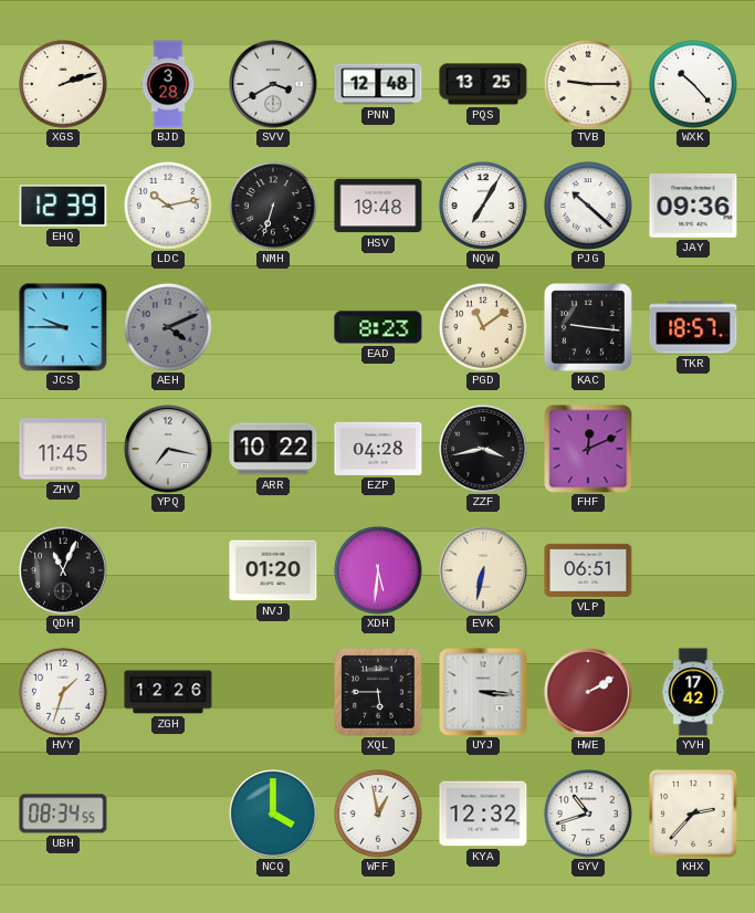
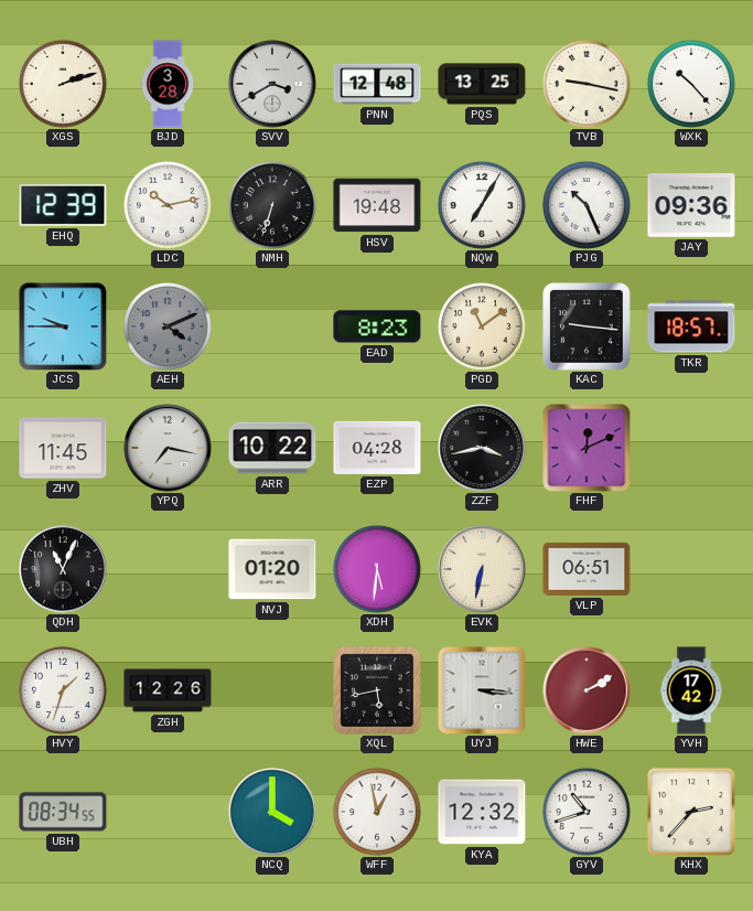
TVB: 9:15 -> 9:17 (587, 84)
PJG: 10:22 -> 10:26 (587, 205)
XQL: 5:45 -> 5:43 (377, 690)
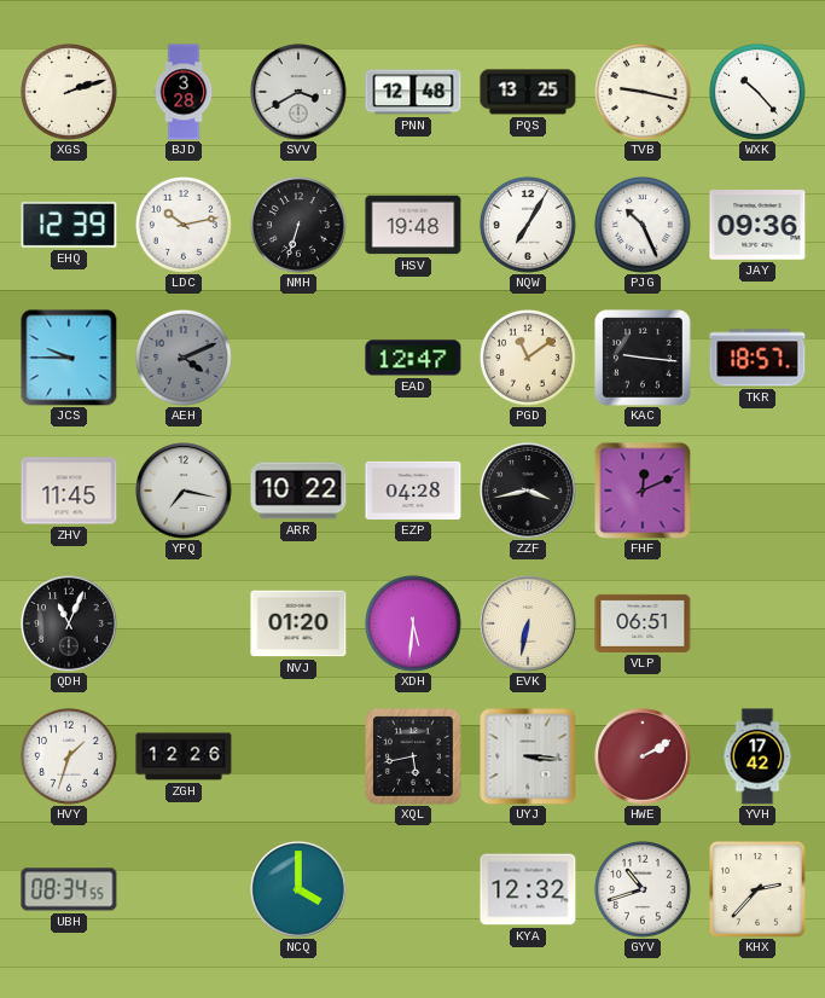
EAD: 8:23 -> 12:47 (413, 358)
WFF: 12:58 -> none (377, 812)
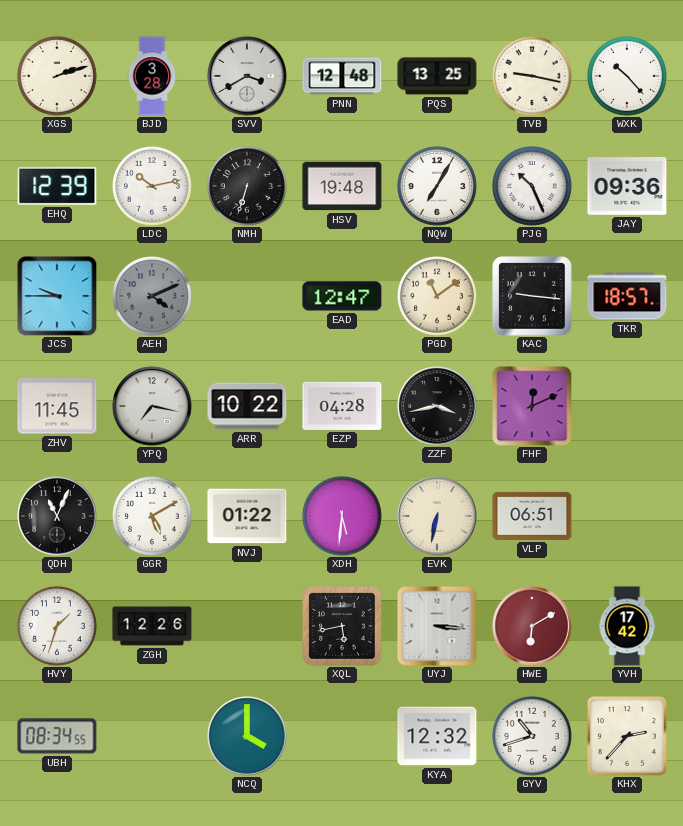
GGR: none -> 5:10 (152, 516)
NVJ: 01:20 -> 01:22 (247, 516)
HWE: 2:10 -> 6:10 (532, 626)
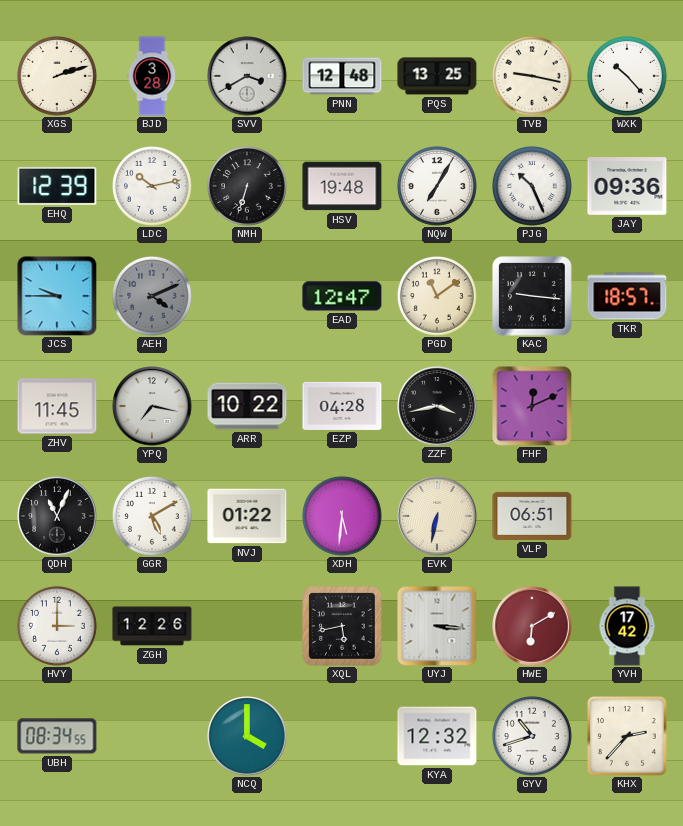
HVY: 1:33 -> 3:00 (57, 626)
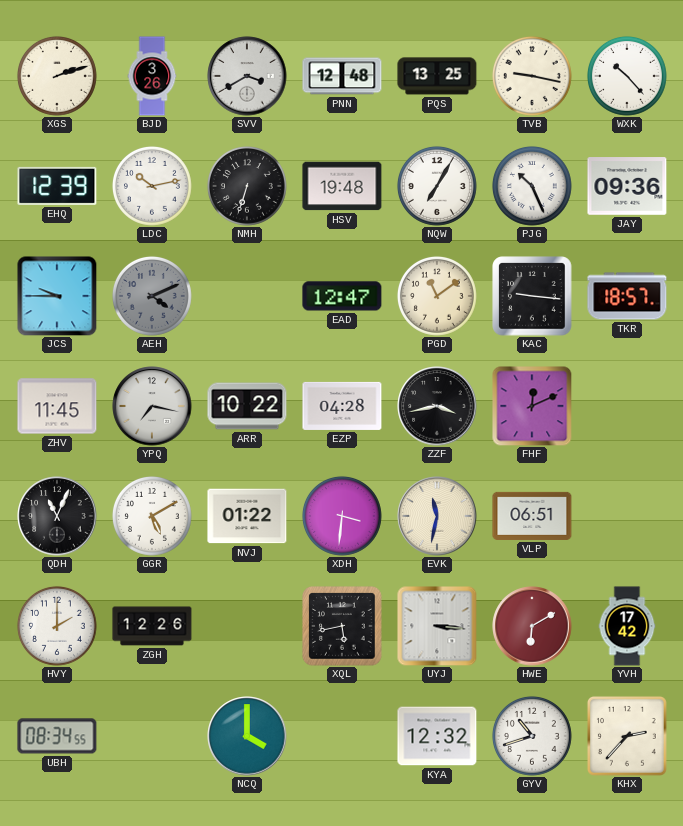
BJD: 3:28 -> 3:26 (152, 76)
XDH: 5:31 -> 3:31 (342, 516)
EVK: 6:32 -> 11:32 (437, 516)
HVY: 3:00 -> 2:00 (57, 626)
